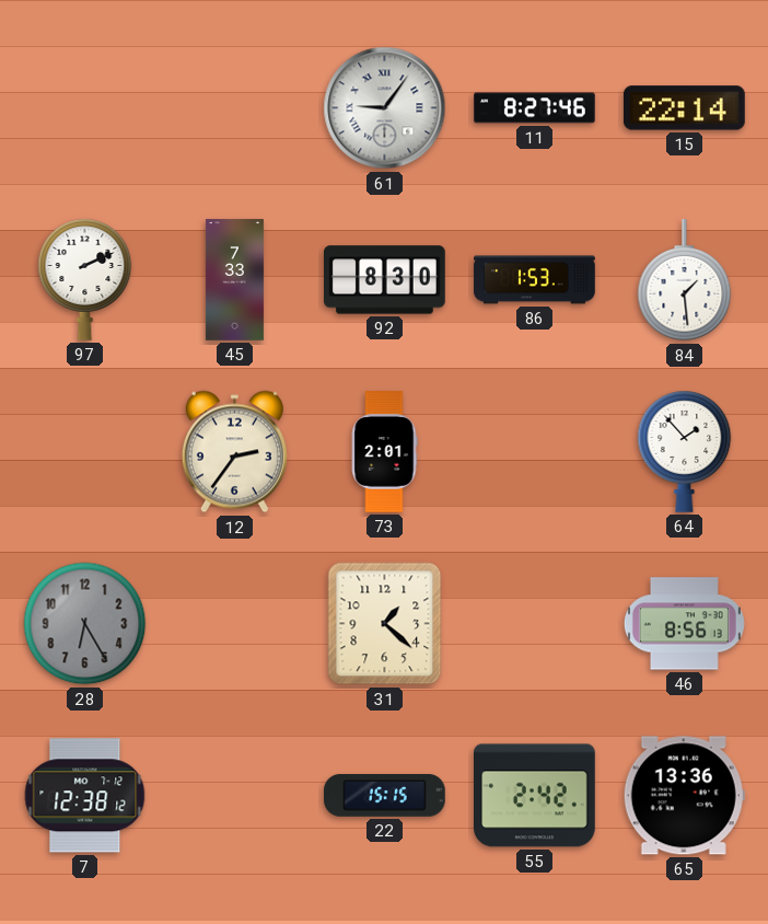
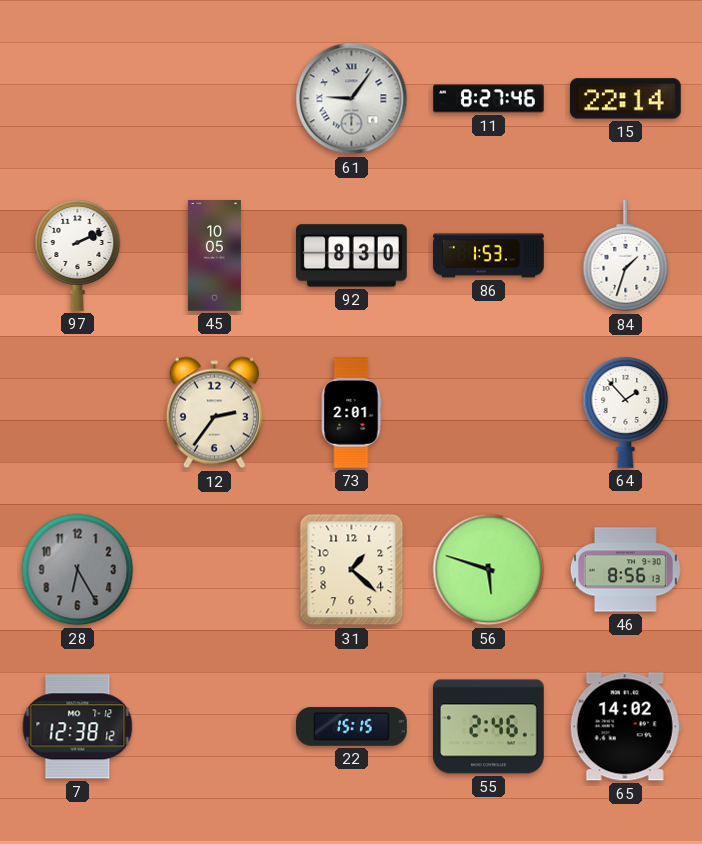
45: 7:33 -> 10:05 (214, 256)
84: 1:29 -> 1:33 (626, 257)
56: none -> 5:48 (489, 570)
55: 2:42 -> 2:46 (489, 727)
65: 13:36 -> 14:02 (625, 727)
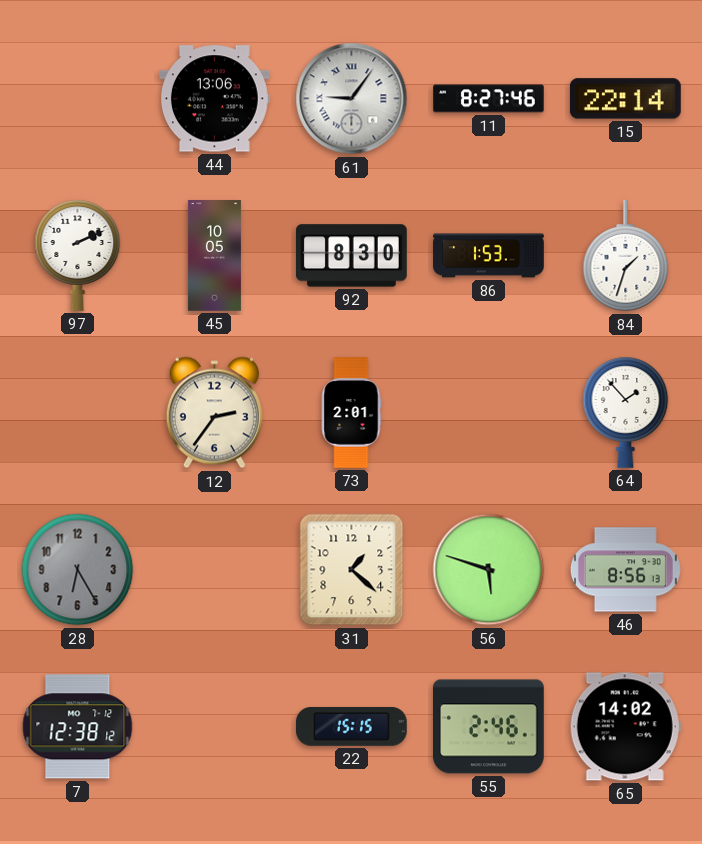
44: none -> 13:06 (215, 99)
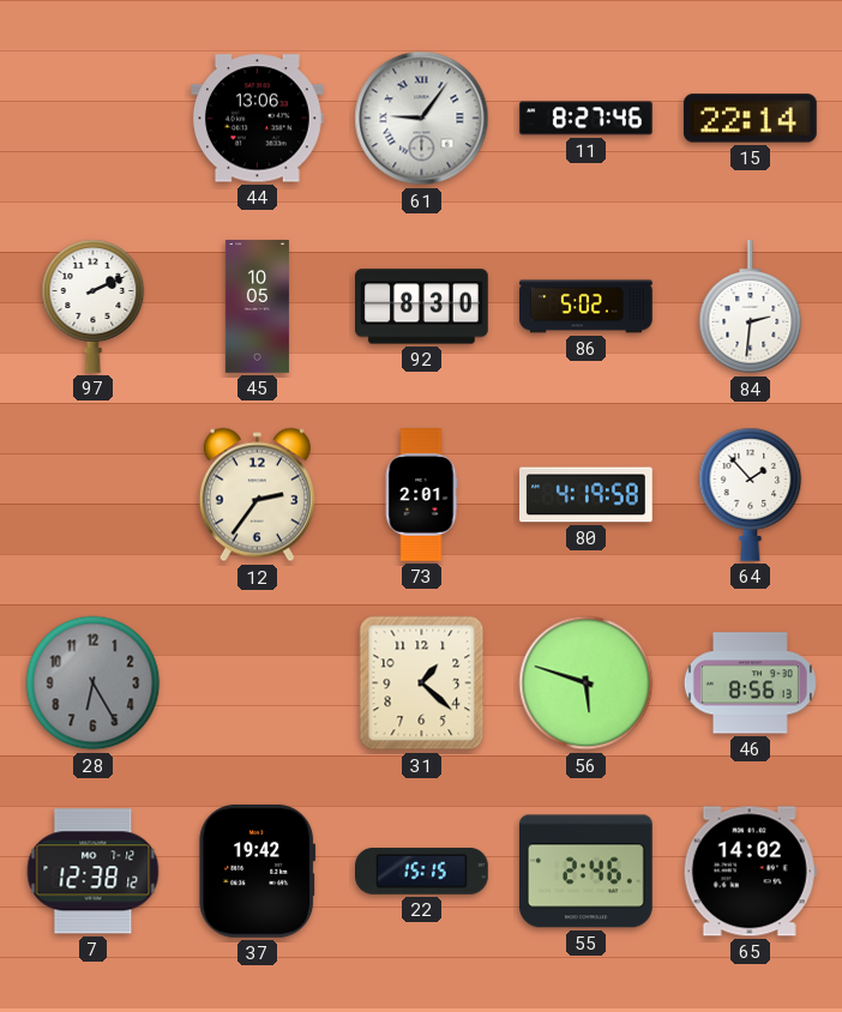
86: 1:53 -> 5:02 (587, 307)
84: 1:33 -> 2:31 (751, 308)
80: none -> 4:19 (587, 495)
37: none -> 19:42 (258, 871)
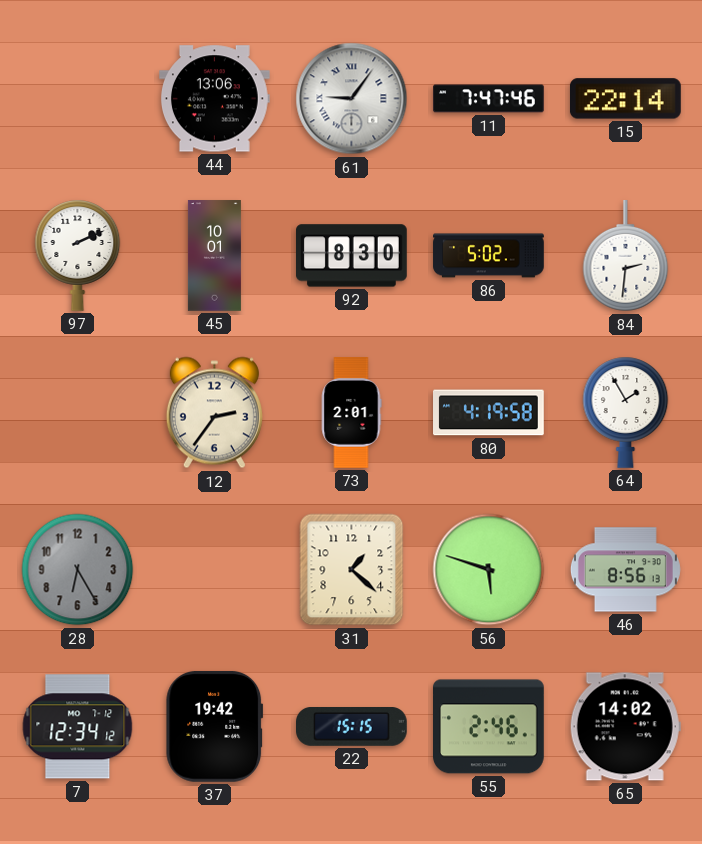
11: 8:27 -> 7:47 (489, 99)
45: 10:05 -> 10:01 (214, 256)
64: 1:53 -> 1:55 (626, 412)
7: 12:38 -> 12:34 (78, 727)
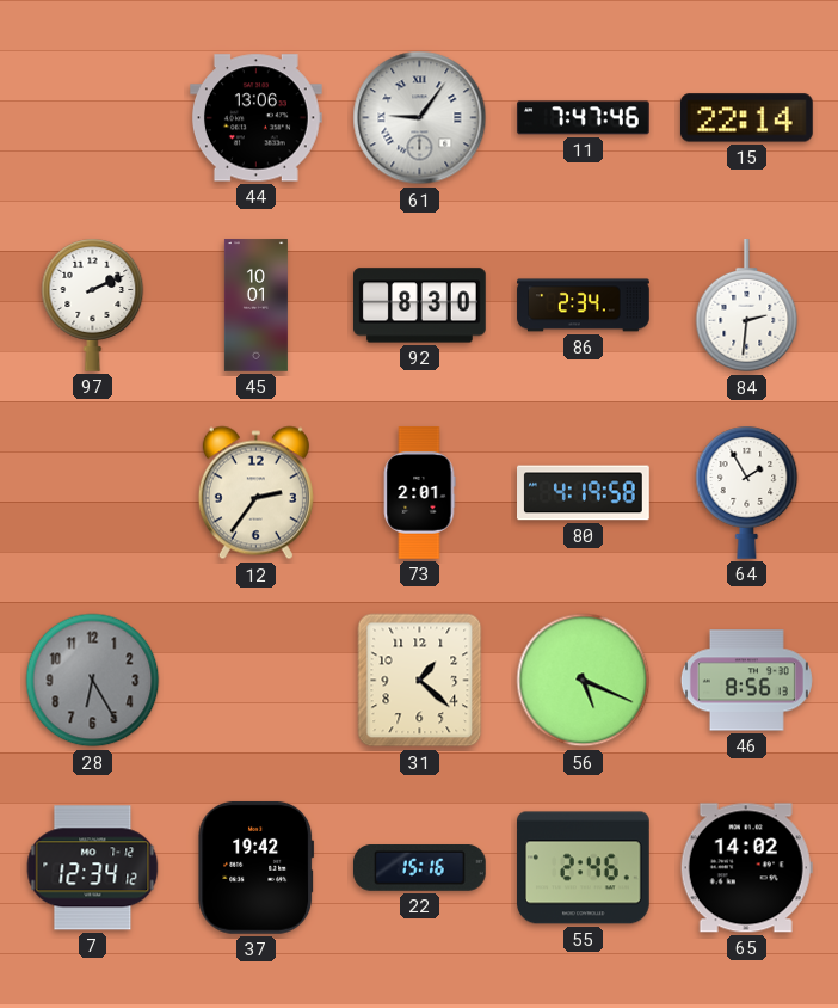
86: 5:02 -> 2:34 (584, 306)
56: 5:48 -> 5:19 (584, 681)
22: 15:15 -> 15:16 (420, 868)
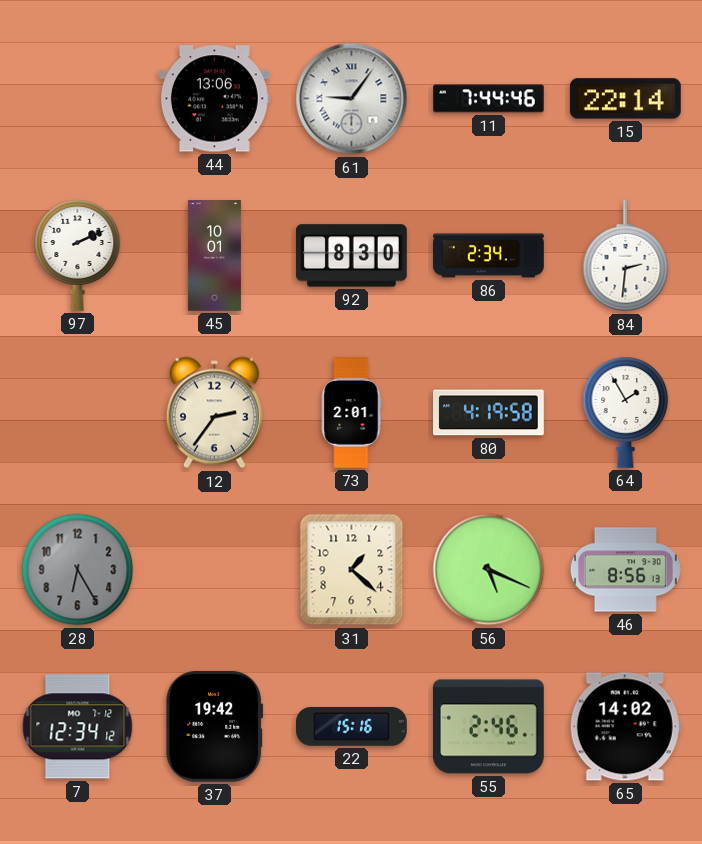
11: 7:47 -> 7:44 (489, 99)
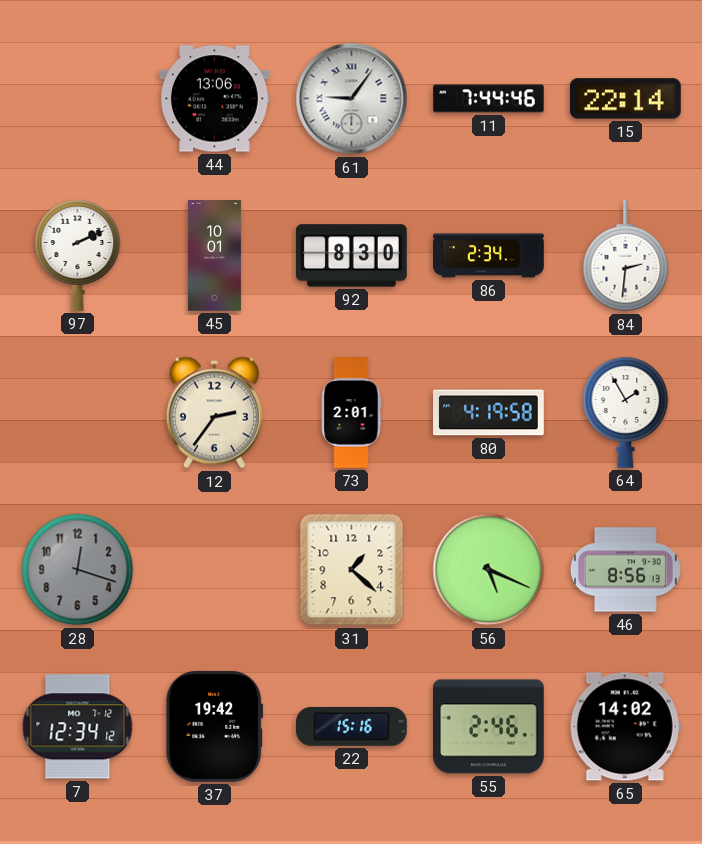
28: 6:25 -> 12:18 (78, 570)
